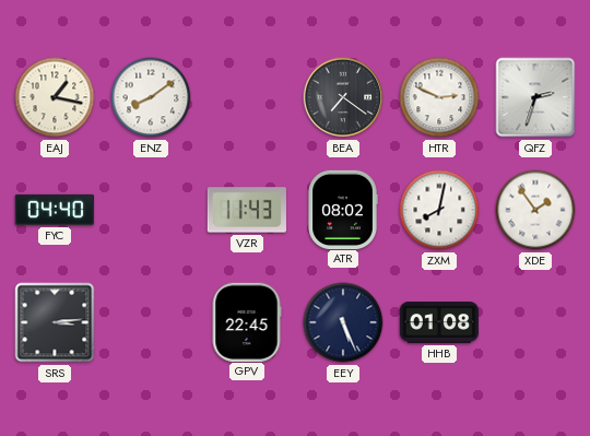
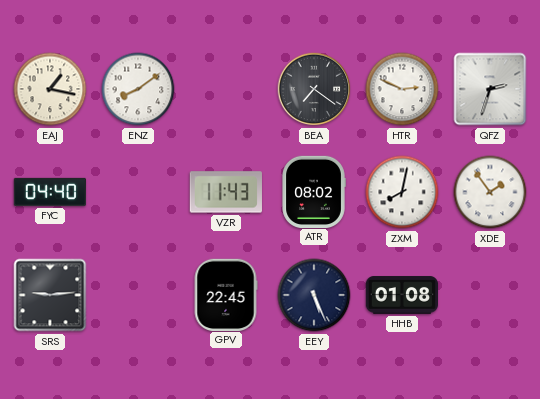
SRS: 3:14 -> 9:14 (50, 295)
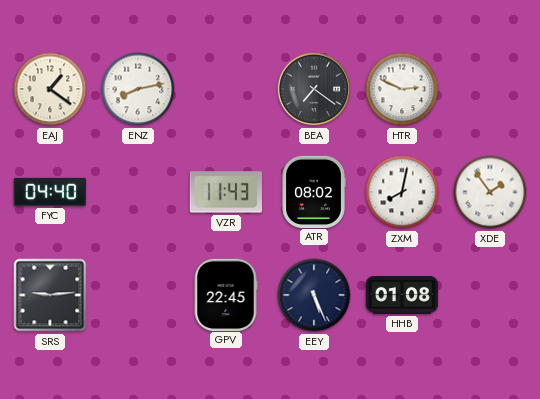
EAJ: 1:17 -> 1:21 (50, 89)
ENZ: 8:09 -> 8:13 (138, 89)
QFZ: 2:33 -> none (490, 89)
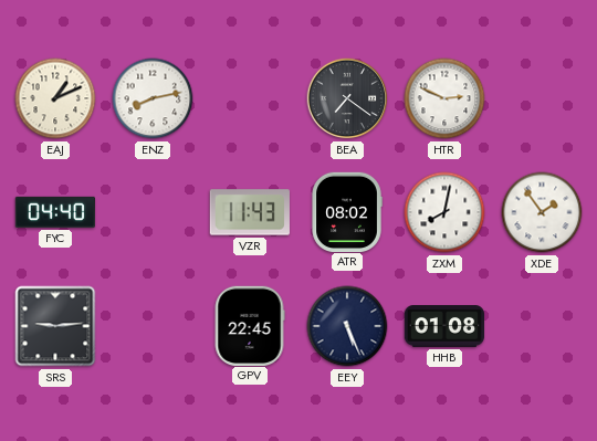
EAJ: 1:21 -> 1:11 (55, 98)
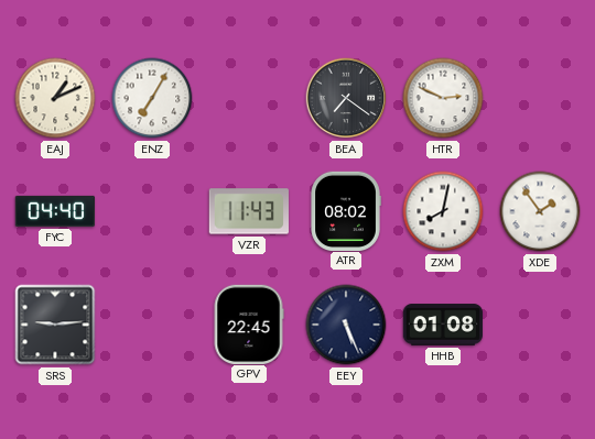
ENZ: 8:13 -> 7:05 (152, 98)
